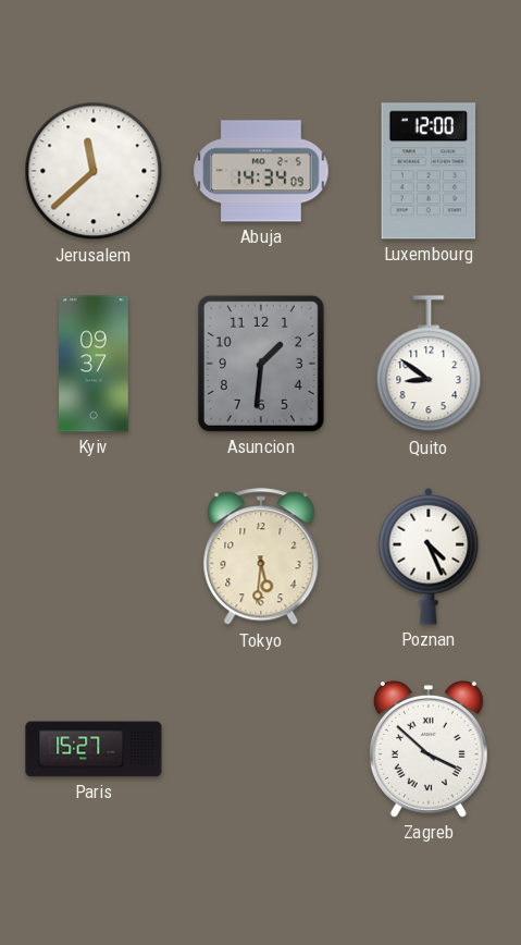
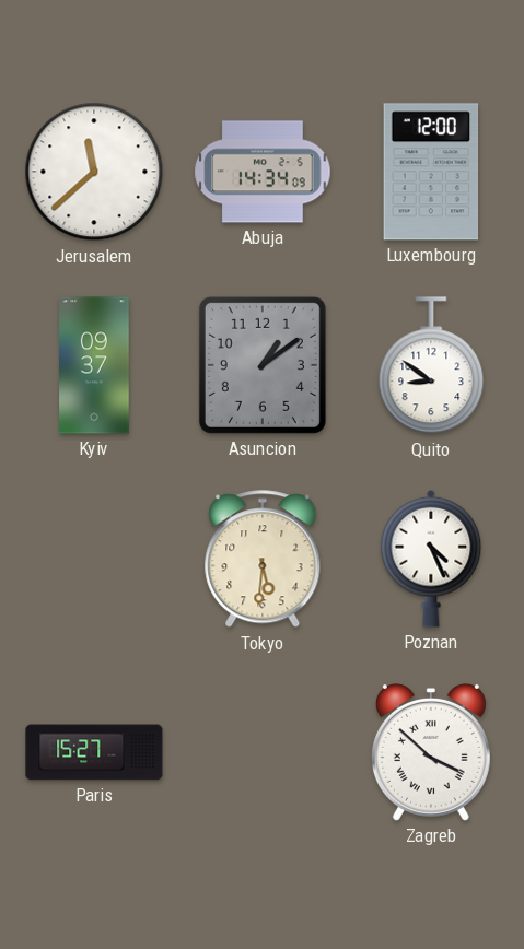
Asuncion: 1:31 -> 1:09 (263, 365)
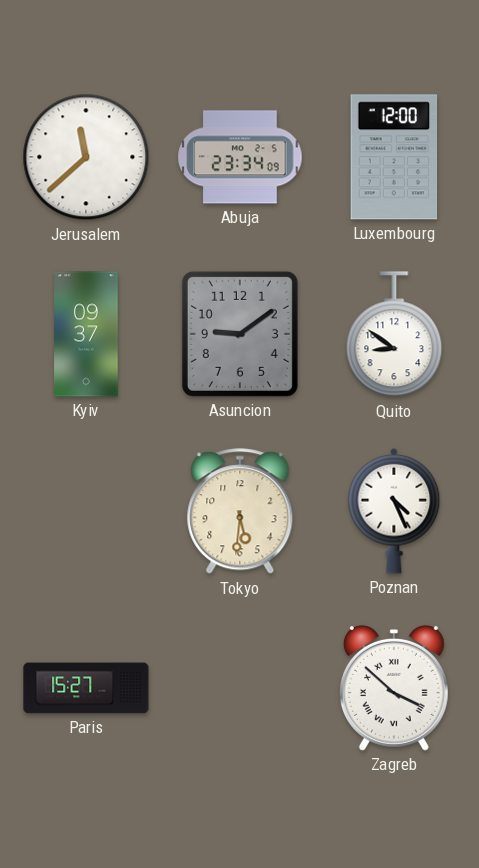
Abuja: 14:34 -> 23:34 (240, 157)
Asuncion: 1:09 -> 9:09 (240, 334)
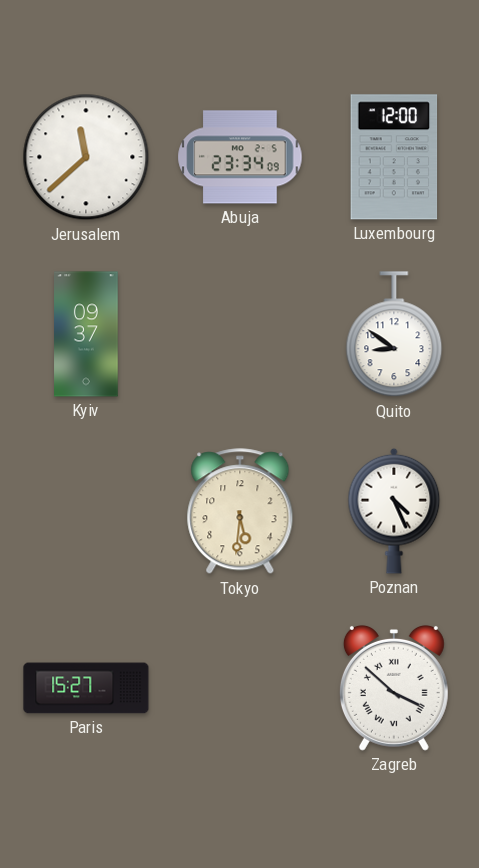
Asuncion: 9:09 -> none (240, 334)
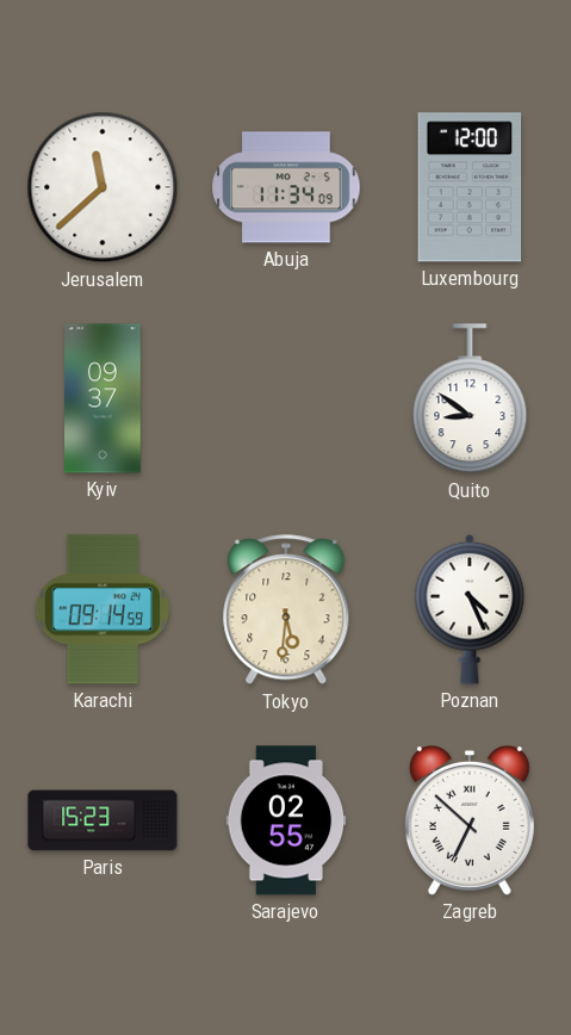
Abuja: 23:34 -> 11:34 (286, 187)
Karachi: none -> 09:14 (101, 609)
Paris: 15:27 -> 15:23 (103, 820)
Sarajevo: none -> 02:55 (286, 820)
Zagreb: 3:52 -> 6:52 (470, 820)
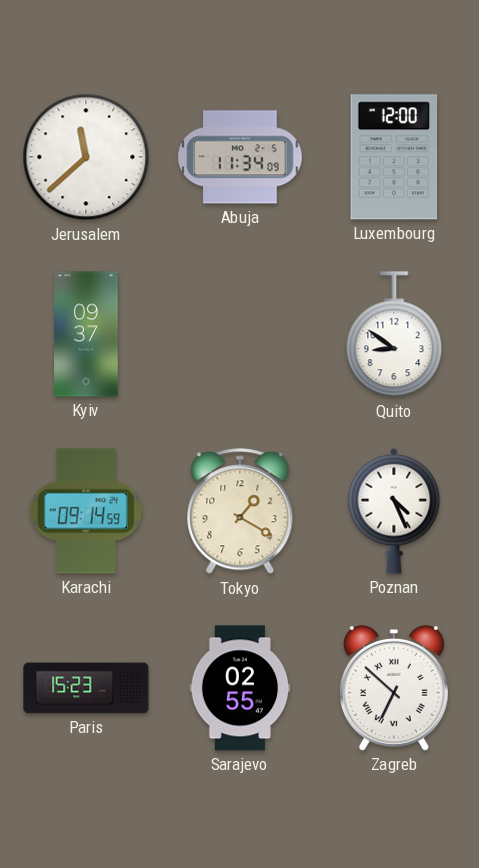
Tokyo: 5:31 -> 1:20 (240, 512)
